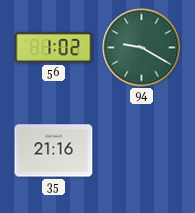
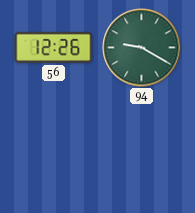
56: 1:02 -> 12:26 (54, 47)
35: 21:16 -> none (54, 151)
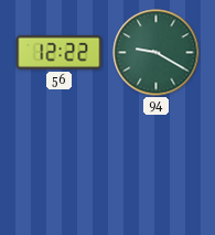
56: 12:26 -> 12:22 (60, 52)
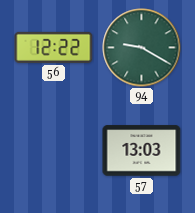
57: none -> 13:03 (142, 151)
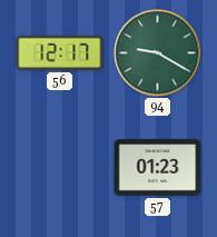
56: 12:22 -> 12:17 (60, 52)
57: 13:03 -> 01:23 (158, 168)
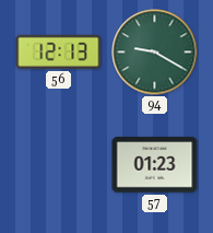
56: 12:17 -> 12:13 (59, 51)
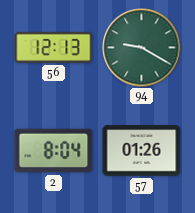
2: none -> 8:04 (54, 151)
57: 01:23 -> 01:26 (142, 151)
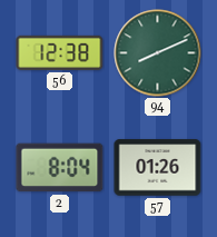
56: 12:13 -> 12:38 (60, 52)
94: 9:20 -> 8:11 (158, 53)
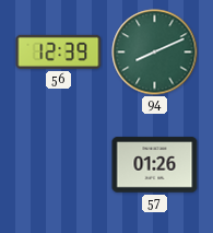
56: 12:38 -> 12:39 (59, 51)
2: 8:04 -> none (60, 168)
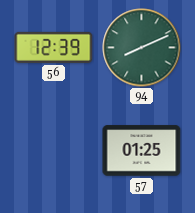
57: 01:26 -> 01:25 (142, 151)
